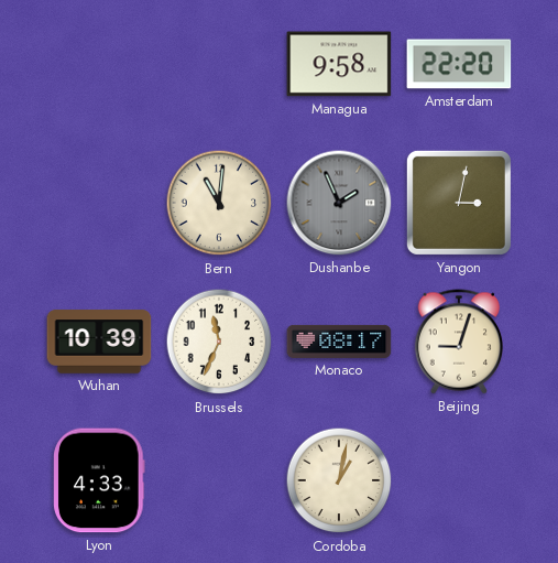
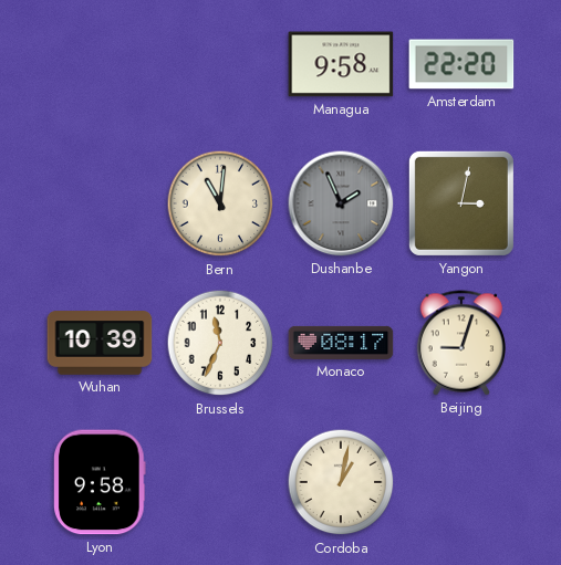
Lyon: 4:33 -> 9:58 (100, 482)
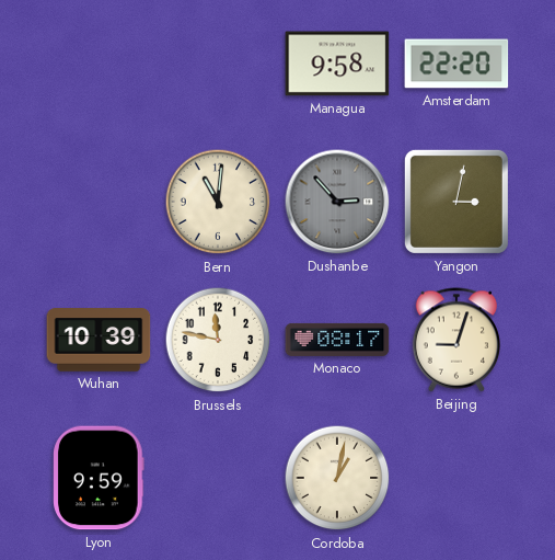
Dushanbe: 1:56 -> 2:53 (337, 202)
Brussels: 11:34 -> 11:47 (218, 340)
Lyon: 9:58 -> 9:59 (99, 478)
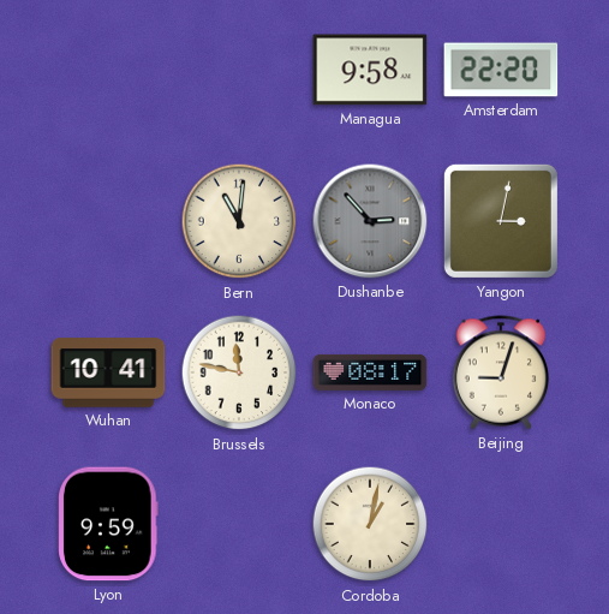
Wuhan: 10:39 -> 10:41 (108, 372)
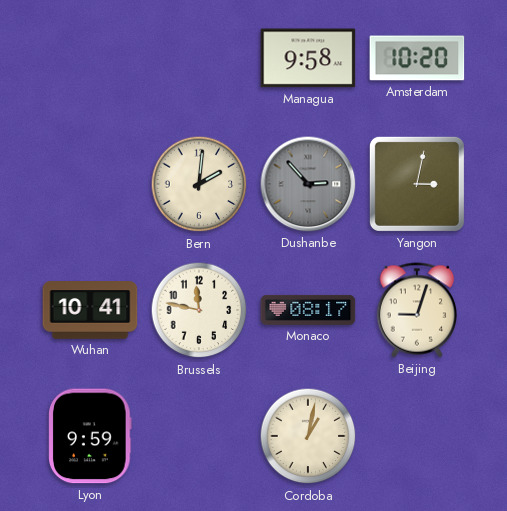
Amsterdam: 22:20 -> 10:20 (417, 58)
Bern: 11:01 -> 2:01 (199, 184)
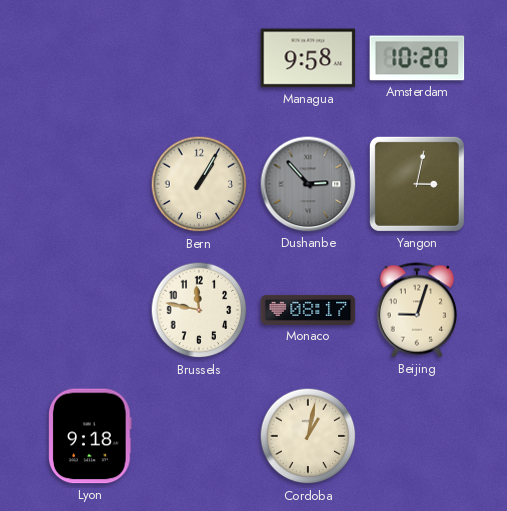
Bern: 2:01 -> 1:05 (199, 184)
Wuhan: 10:41 -> none (90, 310)
Lyon: 9:59 -> 9:18 (90, 436)
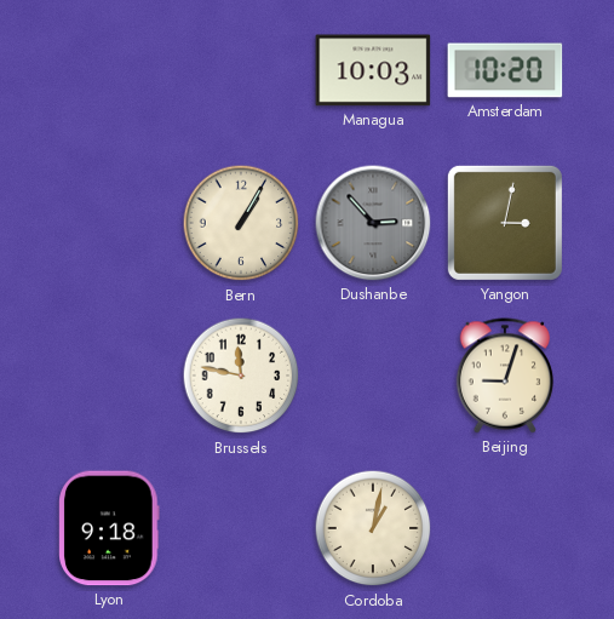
Managua: 9:58 -> 10:03 (373, 70)
Monaco: 08:17 -> none (308, 310)
